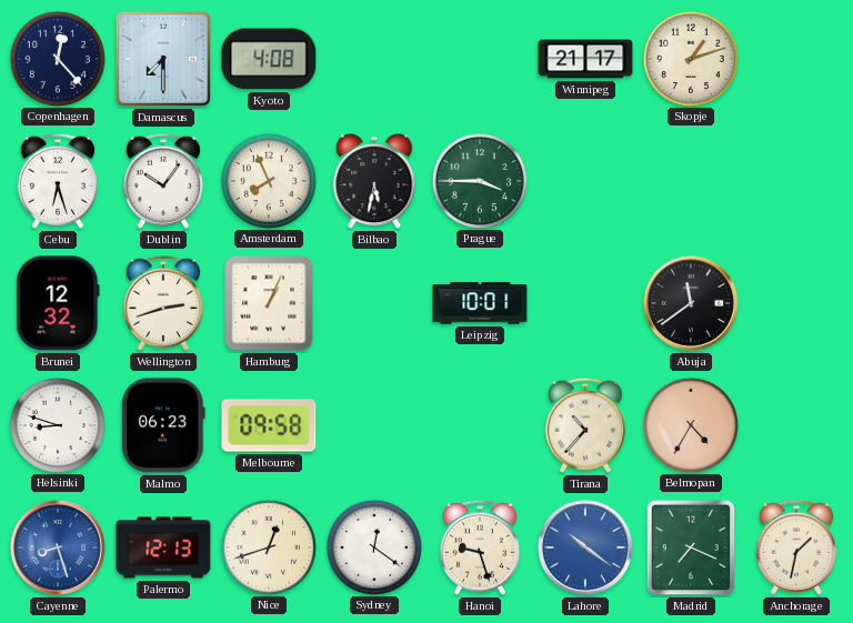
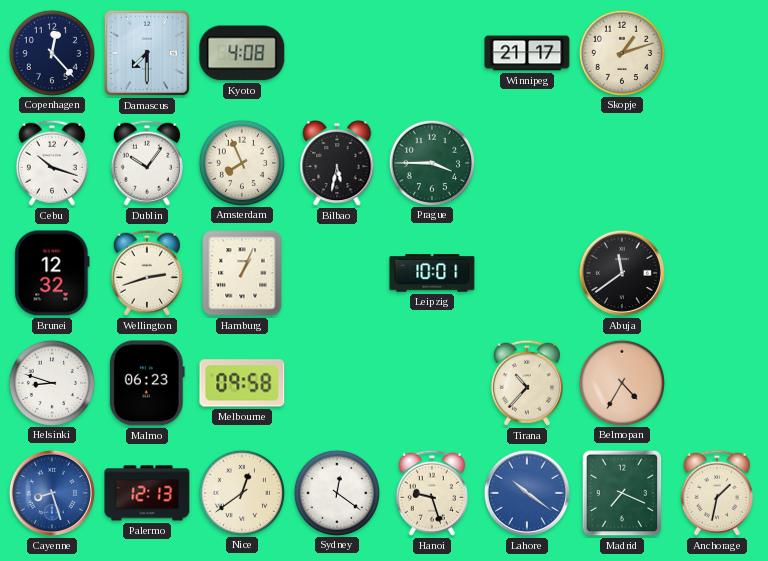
Cebu: 6:27 -> 10:18 (52, 163)
Nice: 12:42 -> 12:39 (241, 492)
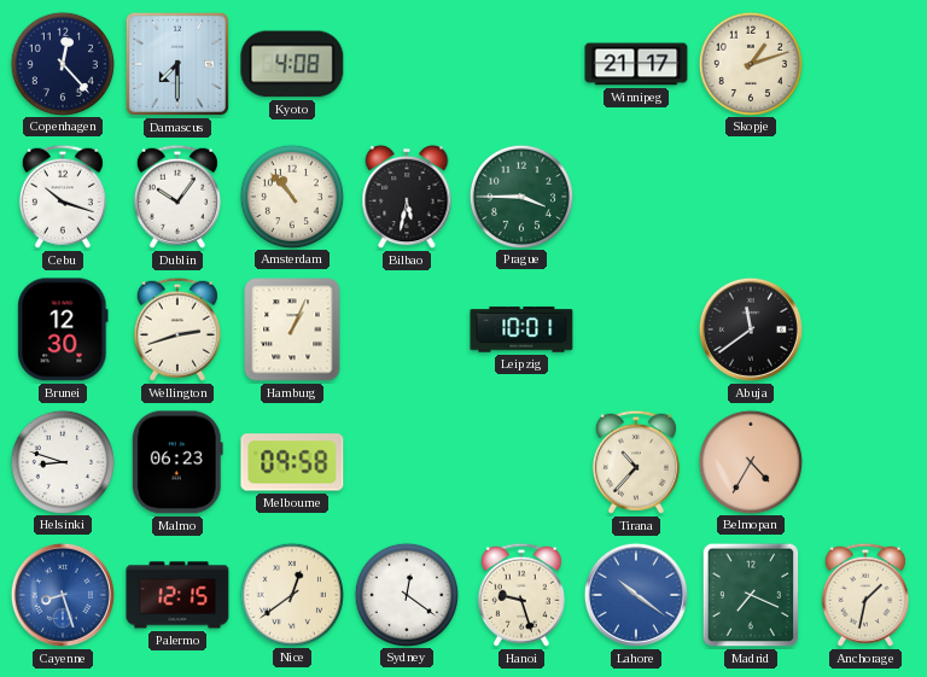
Amsterdam: 7:56 -> 10:53 (291, 195)
Brunei: 12:32 -> 12:30 (63, 329)
Palermo: 12:13 -> 12:15 (177, 595)
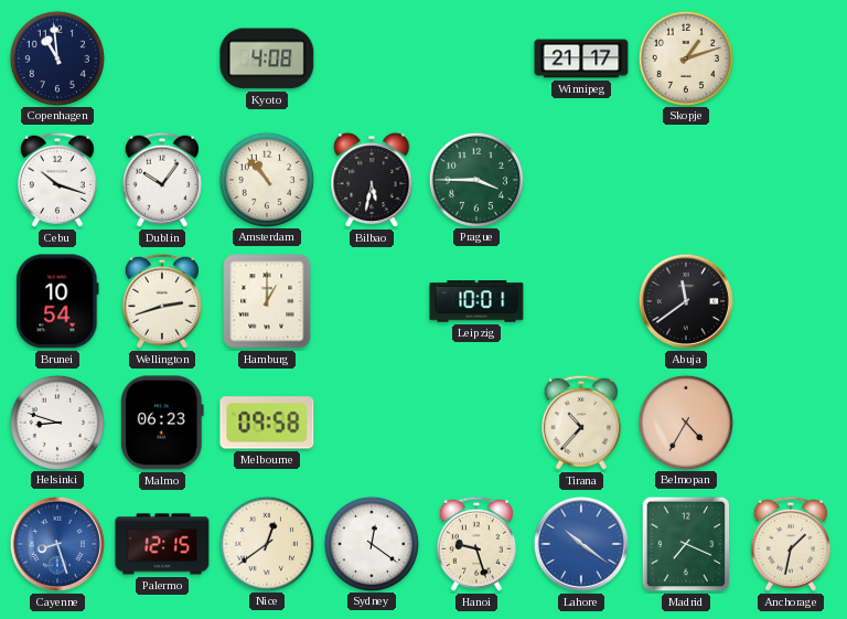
Copenhagen: 12:23 -> 10:59 (56, 57)
Damascus: 7:30 -> none (177, 64)
Brunei: 12:30 -> 10:54 (57, 301)
Hamburg: 1:04 -> 1:00 (267, 301)
